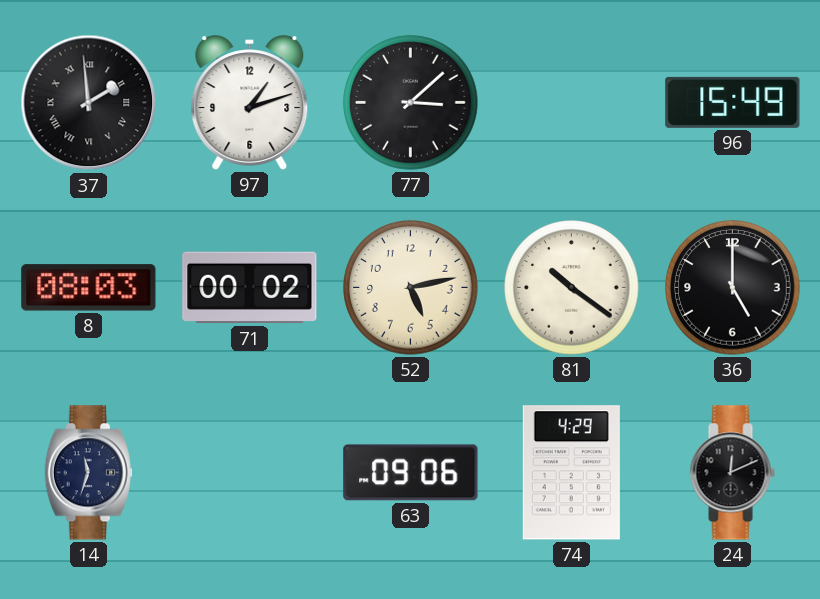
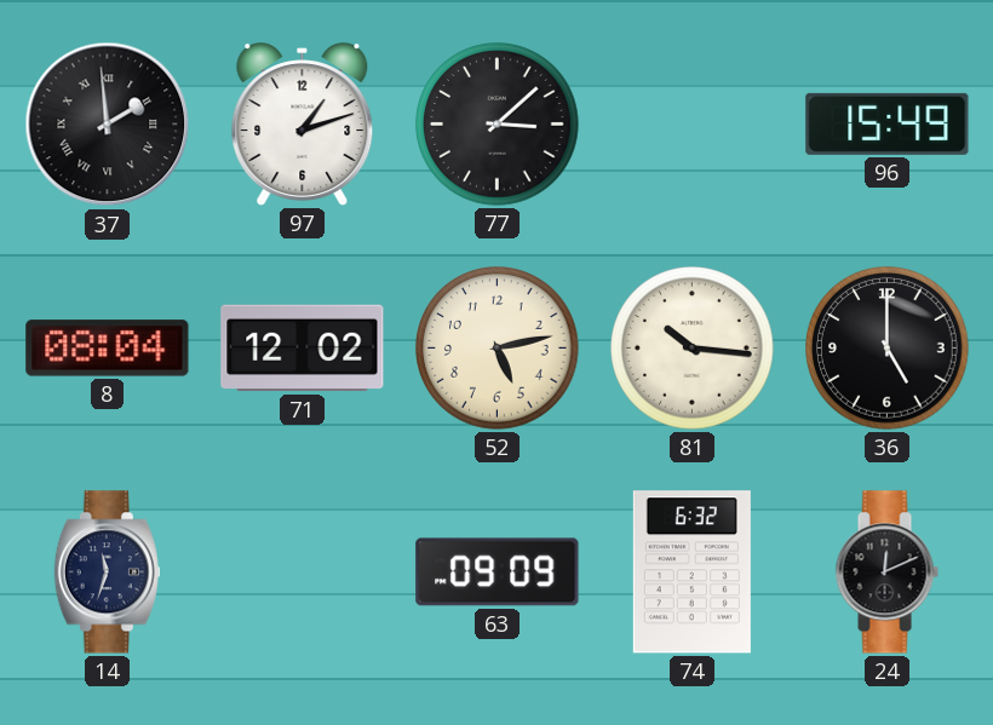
8: 08:03 -> 08:04 (108, 349)
71: 00:02 -> 12:02 (303, 349)
81: 10:21 -> 10:16 (693, 349)
63: 09:06 -> 09:09 (498, 572)
74: 4:29 -> 6:32 (691, 572)
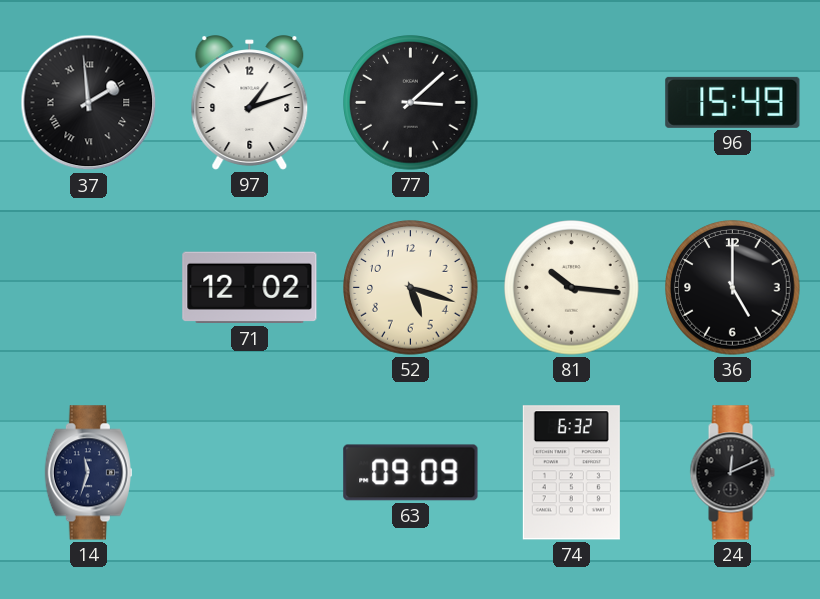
8: 08:04 -> none (108, 349)
52: 5:13 -> 5:18 (411, 288)
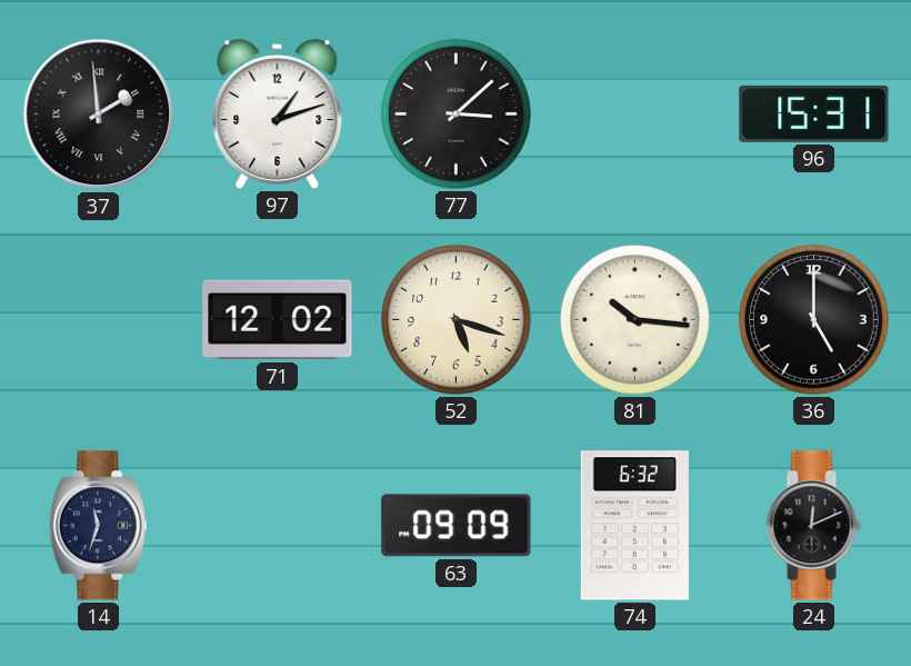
96: 15:49 -> 15:31 (814, 113)
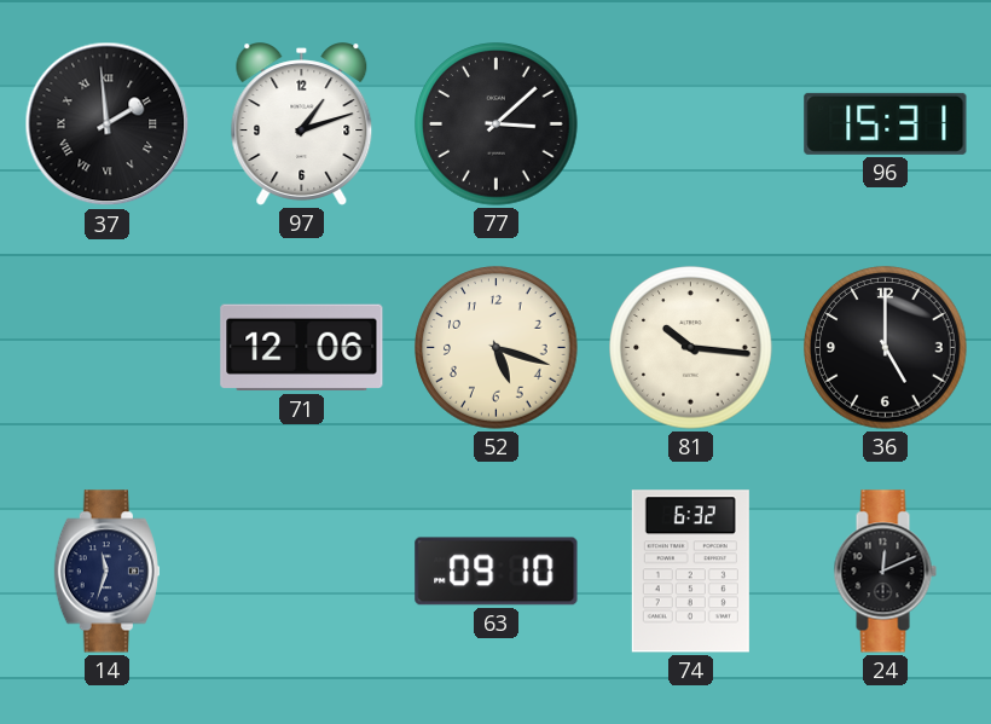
71: 12:02 -> 12:06 (302, 348)
63: 09:09 -> 09:10 (497, 572)
